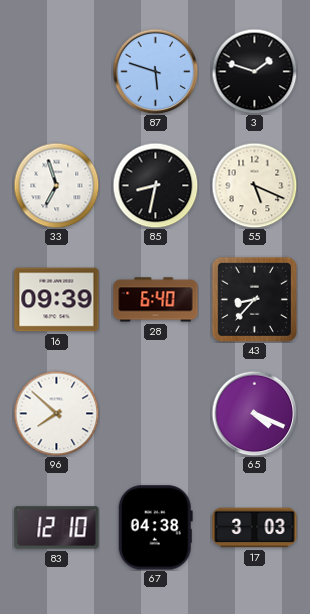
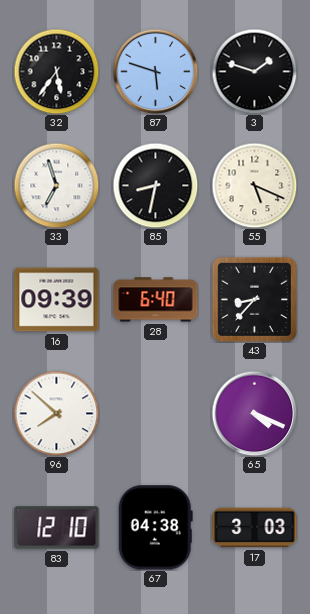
32: none -> 5:36 (56, 71)
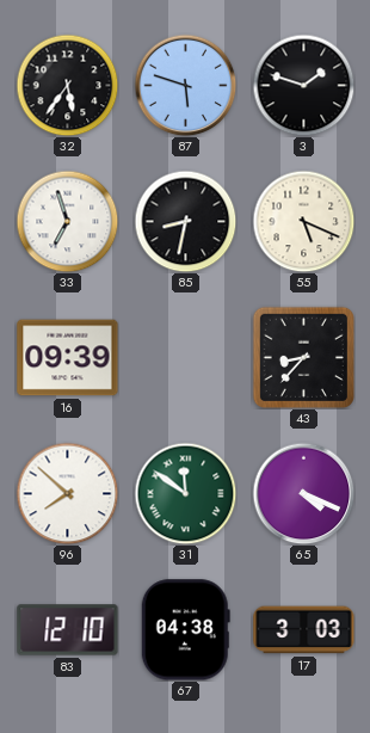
28: 6:40 -> none (156, 300)
31: none -> 11:51 (185, 493)
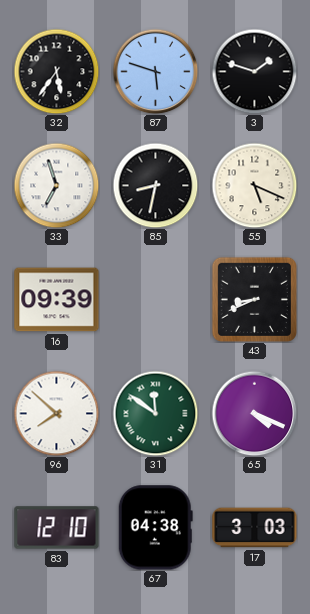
43: 8:37 -> 8:41 (254, 299)
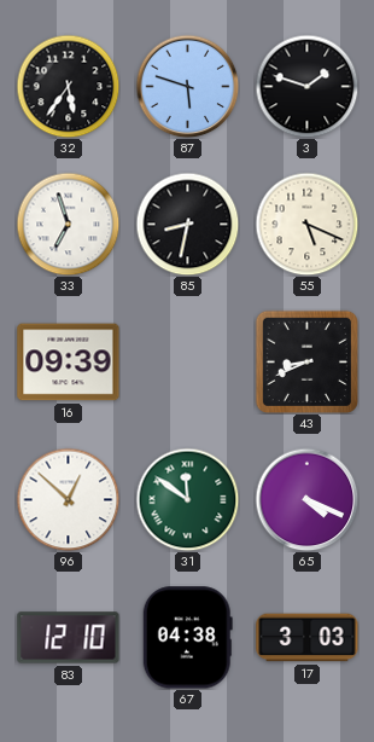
96: 7:52 -> 12:52 (68, 499)
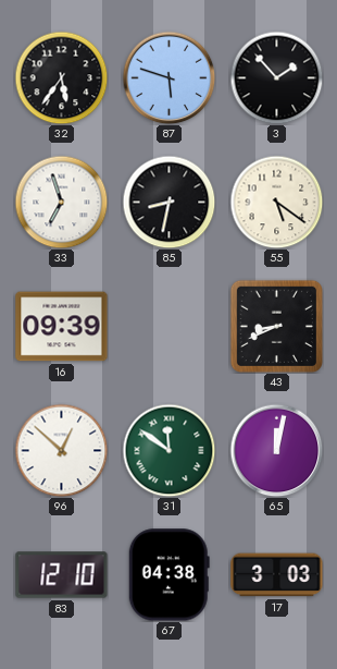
3: 1:48 -> 1:53 (276, 77)
55: 5:19 -> 5:21 (276, 202)
65: 4:19 -> 12:02 (276, 450)
